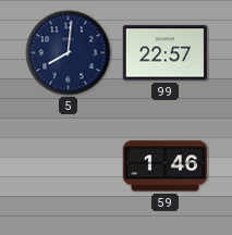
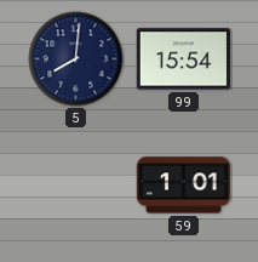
99: 22:57 -> 15:54 (183, 59)
59: 1:46 -> 1:01 (183, 186)
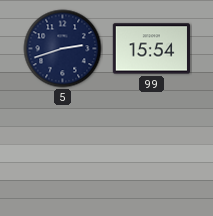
5: 8:01 -> 2:42 (63, 49)
59: 1:01 -> none (183, 186)
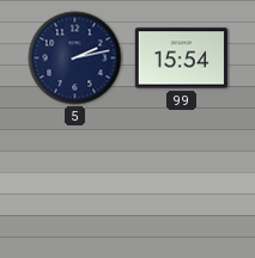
5: 2:42 -> 2:13 (75, 59)
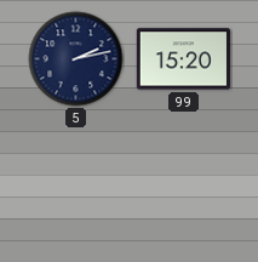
99: 15:54 -> 15:20 (183, 59)
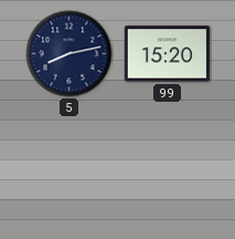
5: 2:13 -> 8:13 (70, 54)
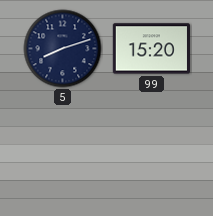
5: 8:13 -> 8:12 (63, 49)
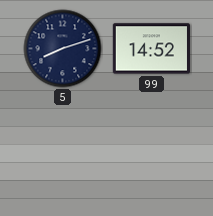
99: 15:20 -> 14:52 (151, 49)
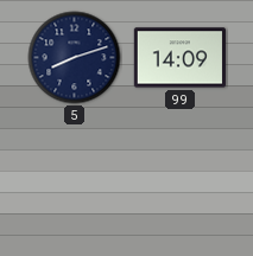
99: 14:52 -> 14:09 (179, 58)
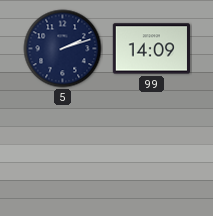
5: 8:12 -> 2:12 (63, 49)
